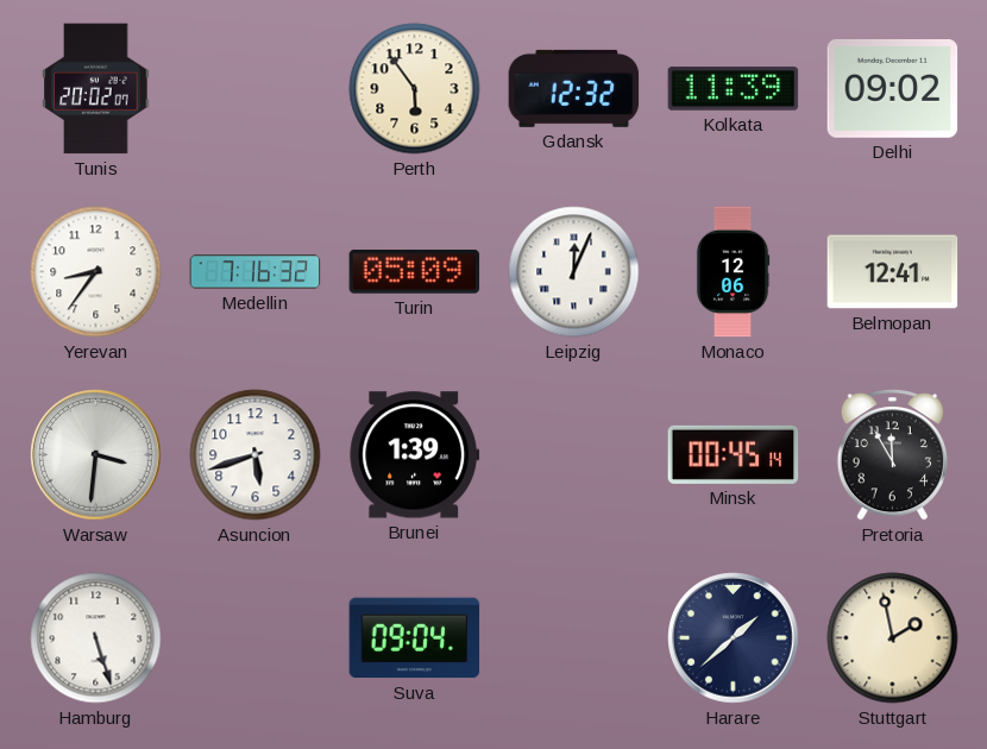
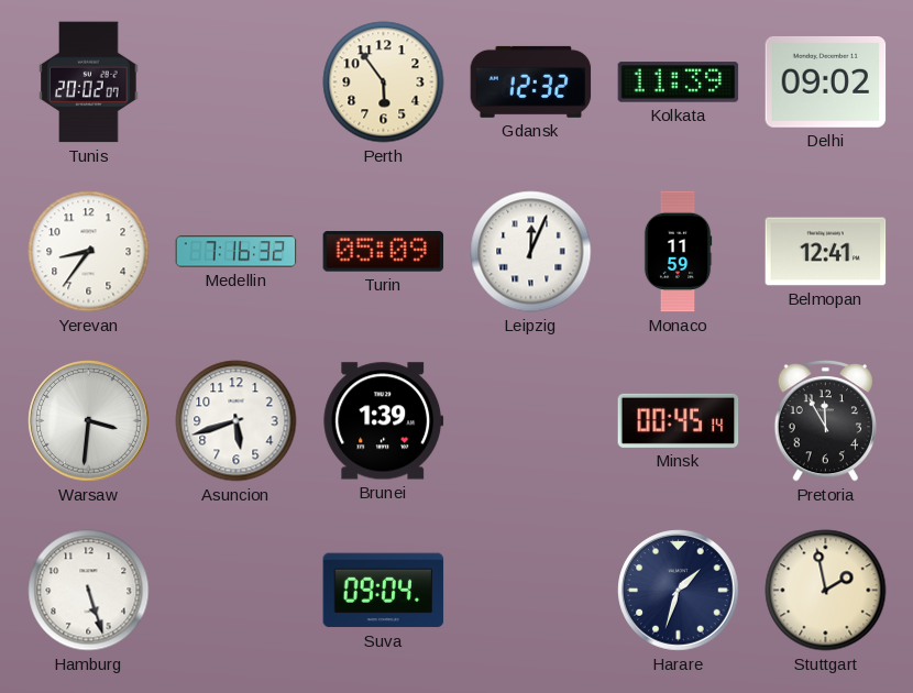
Monaco: 12:06 -> 11:59 (678, 252)
Harare: 1:38 -> 1:33 (679, 591)
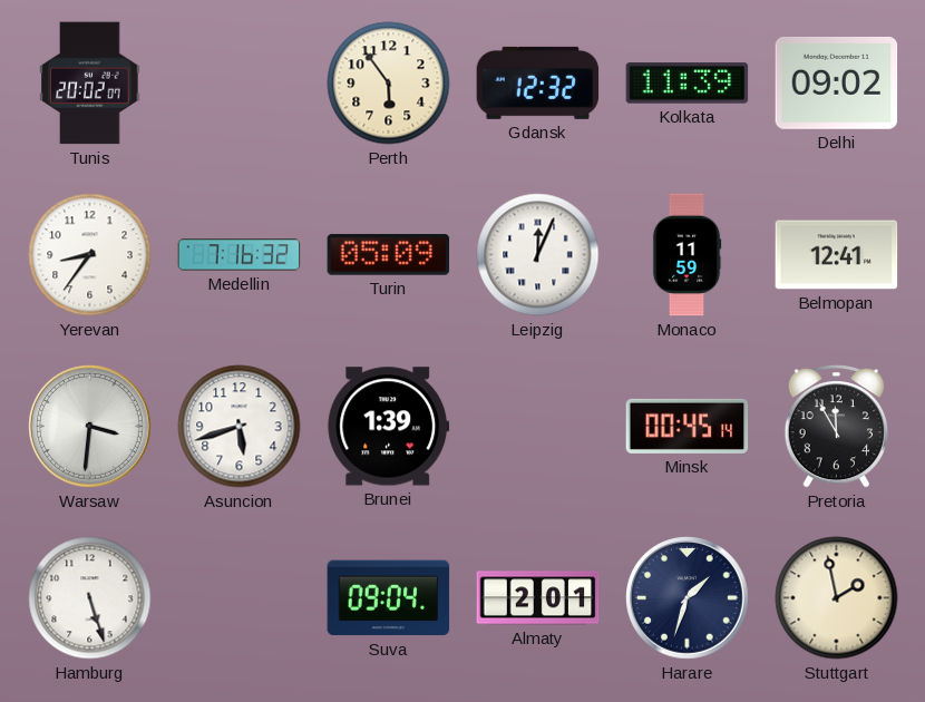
Almaty: none -> 2:01 (538, 598)
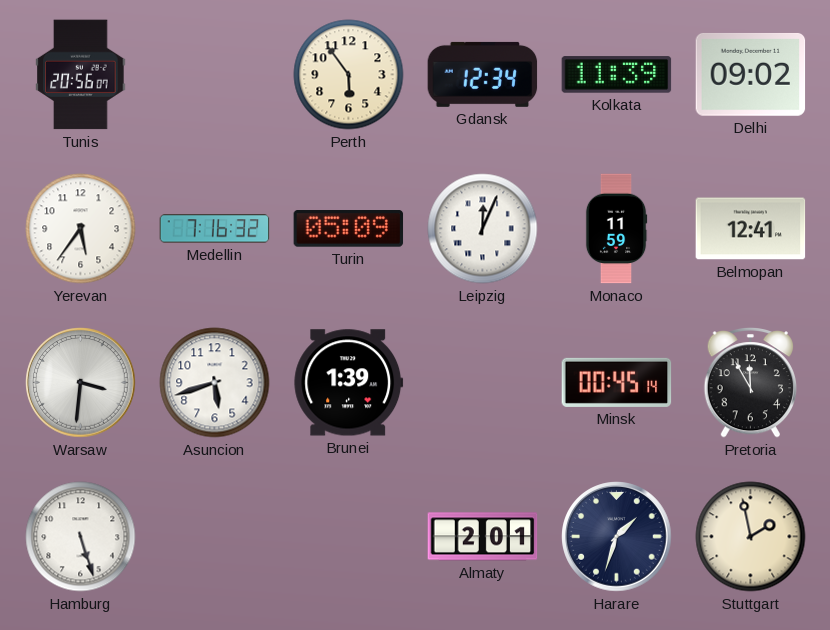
Tunis: 20:02 -> 20:56 (81, 75)
Gdansk: 12:32 -> 12:34 (483, 74)
Yerevan: 8:36 -> 5:36 (81, 229)
Suva: 09:04 -> none (389, 598)
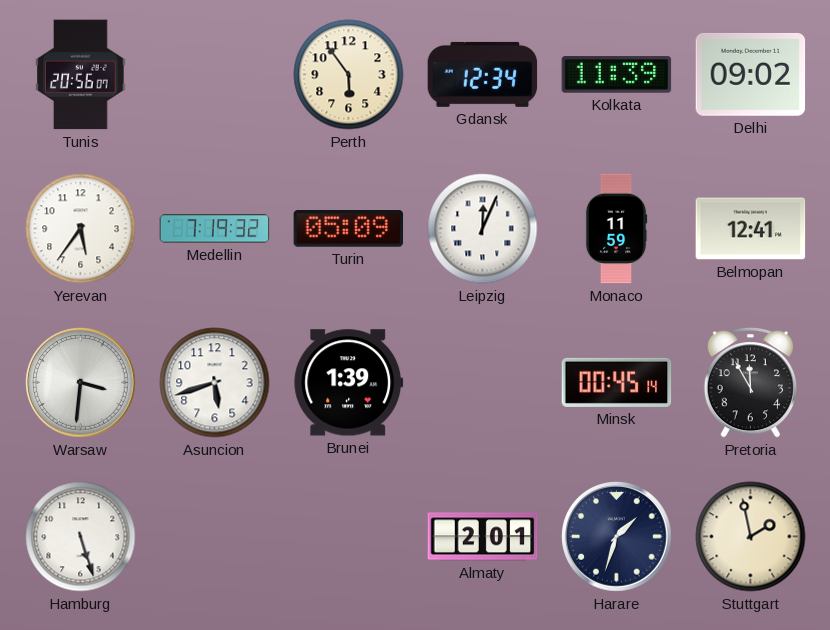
Medellin: 7:16 -> 7:19 (215, 229)
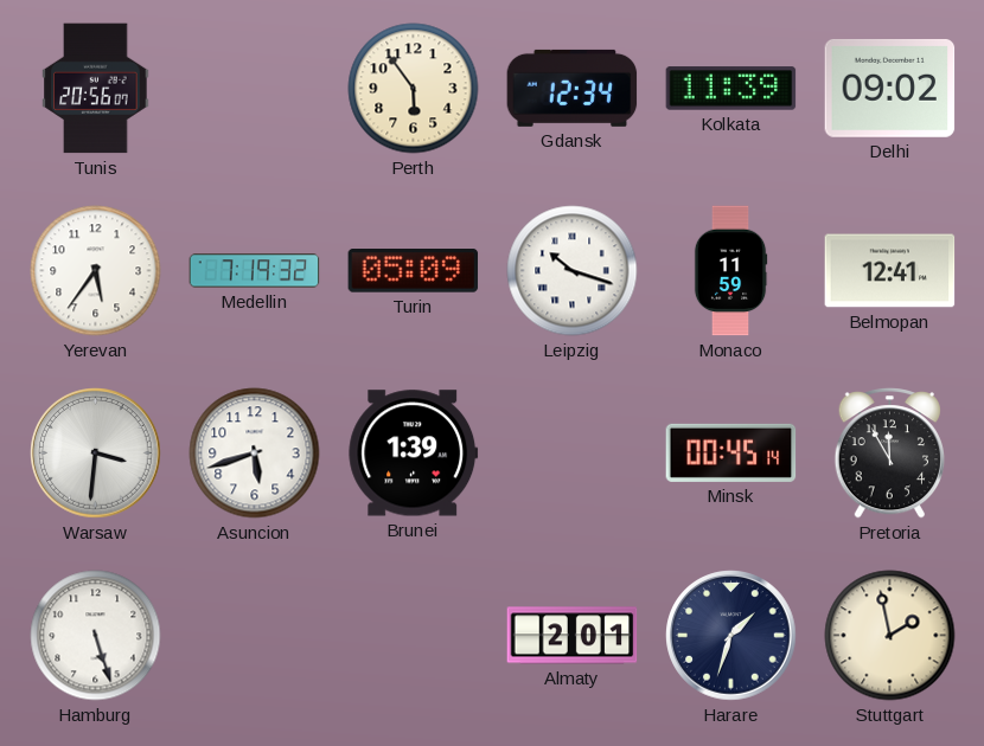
Leipzig: 12:04 -> 10:18 (573, 271)
